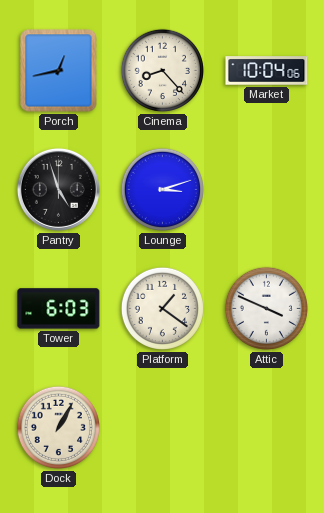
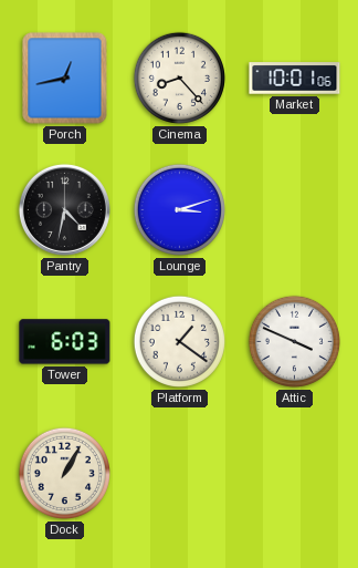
Market: 10:04 -> 10:01 (295, 79)
Pantry: 4:57 -> 4:32 (64, 209)
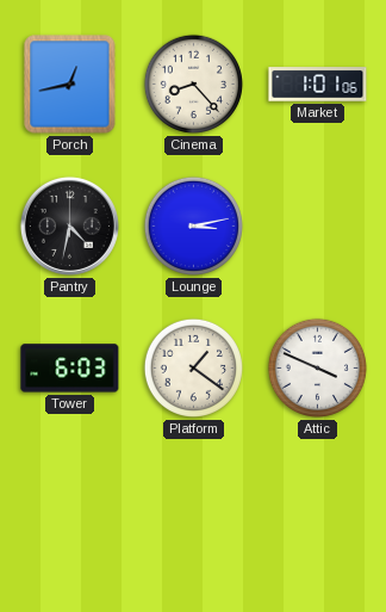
Market: 10:01 -> 1:01 (318, 85)
Lounge: 3:12 -> 3:13 (193, 225)
Dock: 1:05 -> none (64, 473)
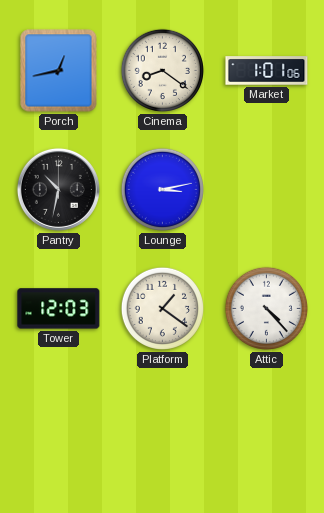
Cinema: 8:23 -> 8:21 (162, 70)
Pantry: 4:32 -> 10:32 (58, 189)
Tower: 6:03 -> 12:03 (59, 309)
Attic: 3:49 -> 4:23 (266, 308)
